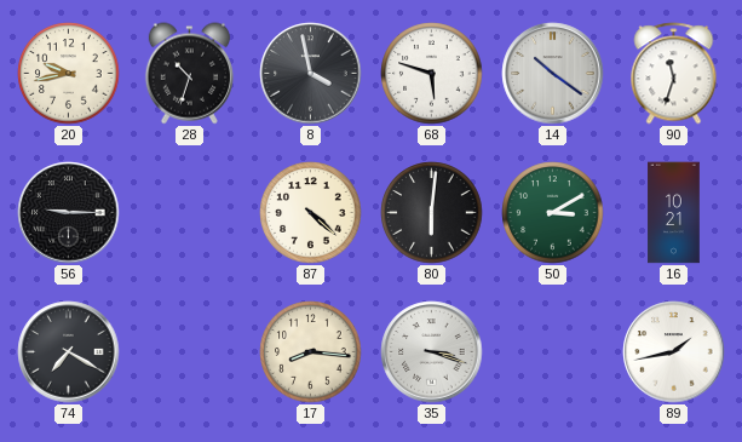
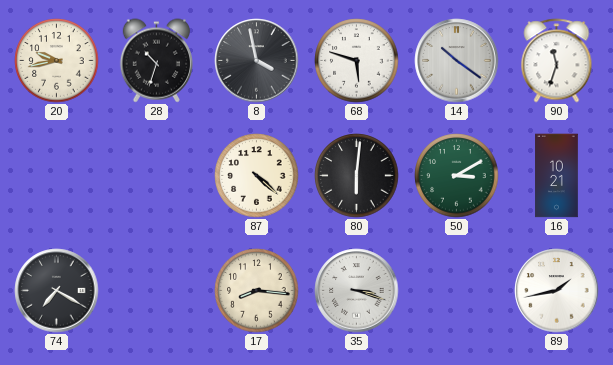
56: 9:15 -> none (69, 213)
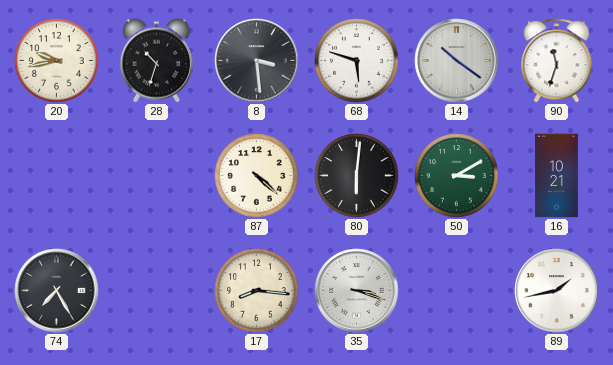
8: 3:58 -> 3:29 (257, 61)
74: 7:20 -> 7:25 (57, 291)
